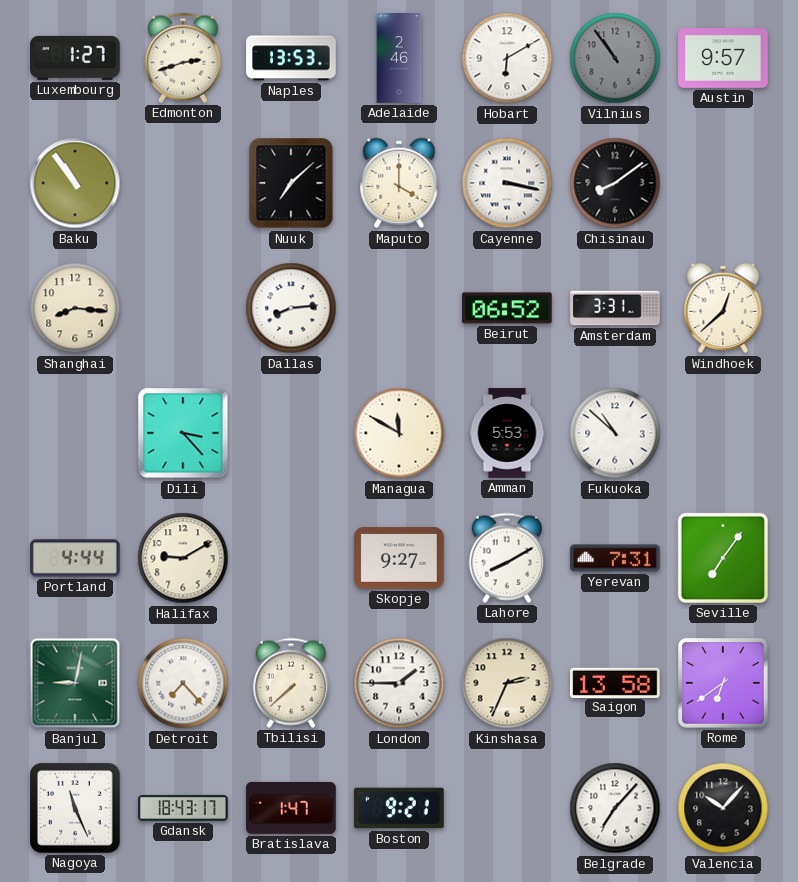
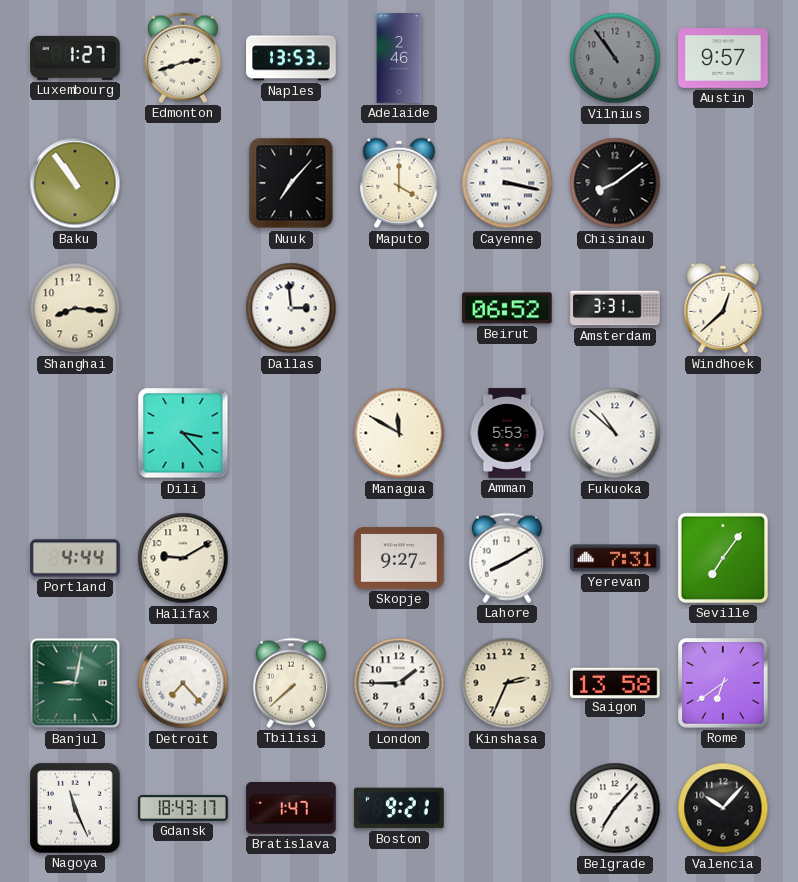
Hobart: 6:10 -> none (507, 58)
Nuuk: 7:08 -> 7:07 (291, 183)
Dallas: 8:14 -> 2:59 (291, 308)
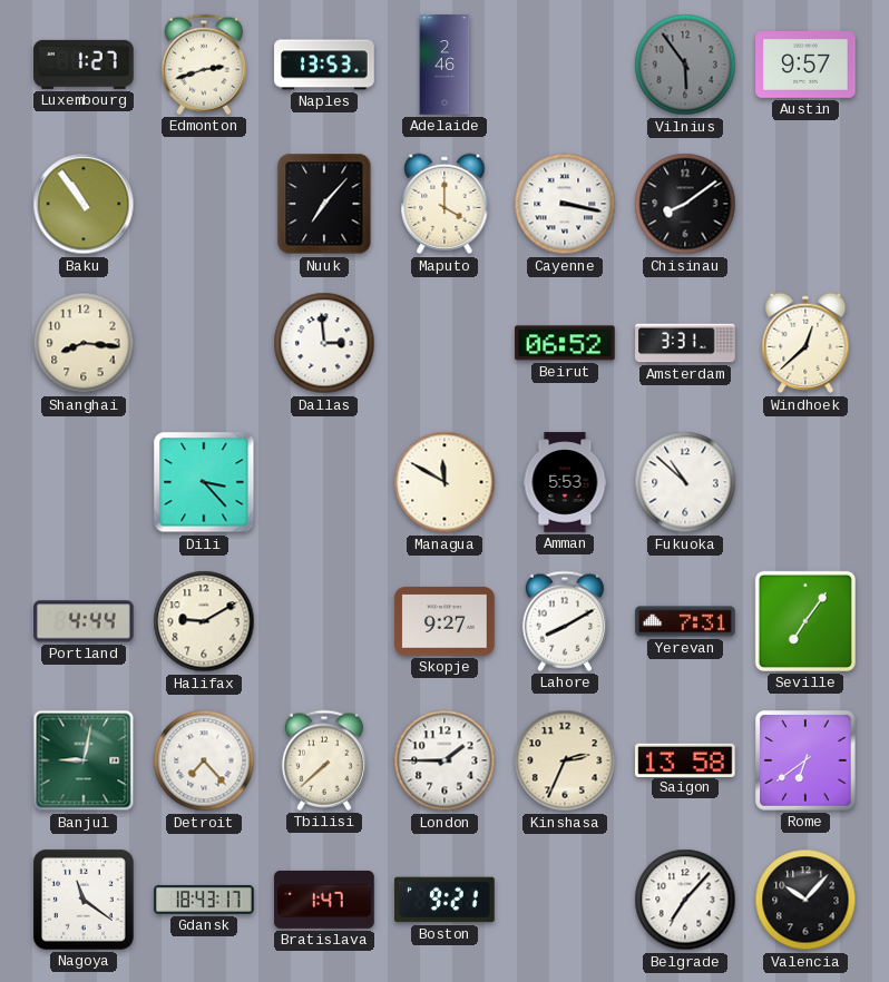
Vilnius: 10:54 -> 5:54 (685, 65)
Nagoya: 11:26 -> 11:21 (84, 900)
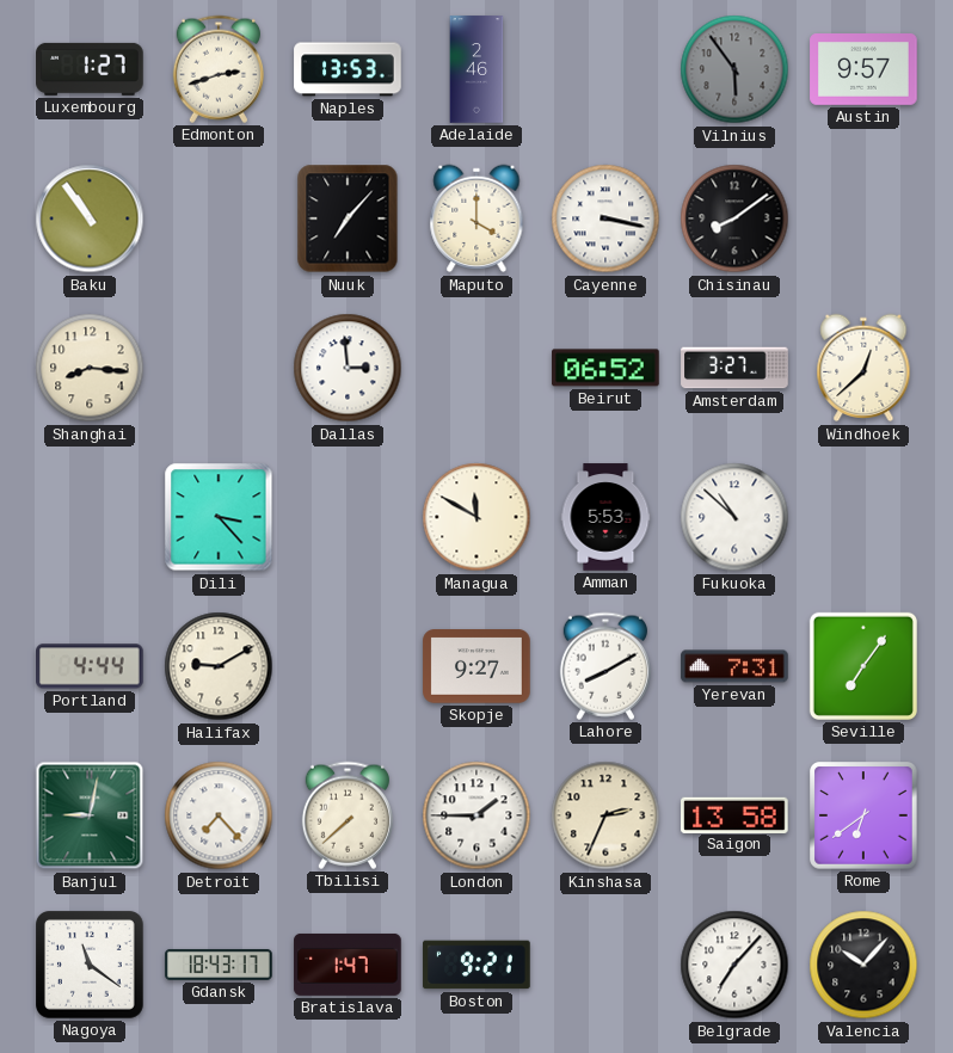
Amsterdam: 3:31 -> 3:27 (734, 368)
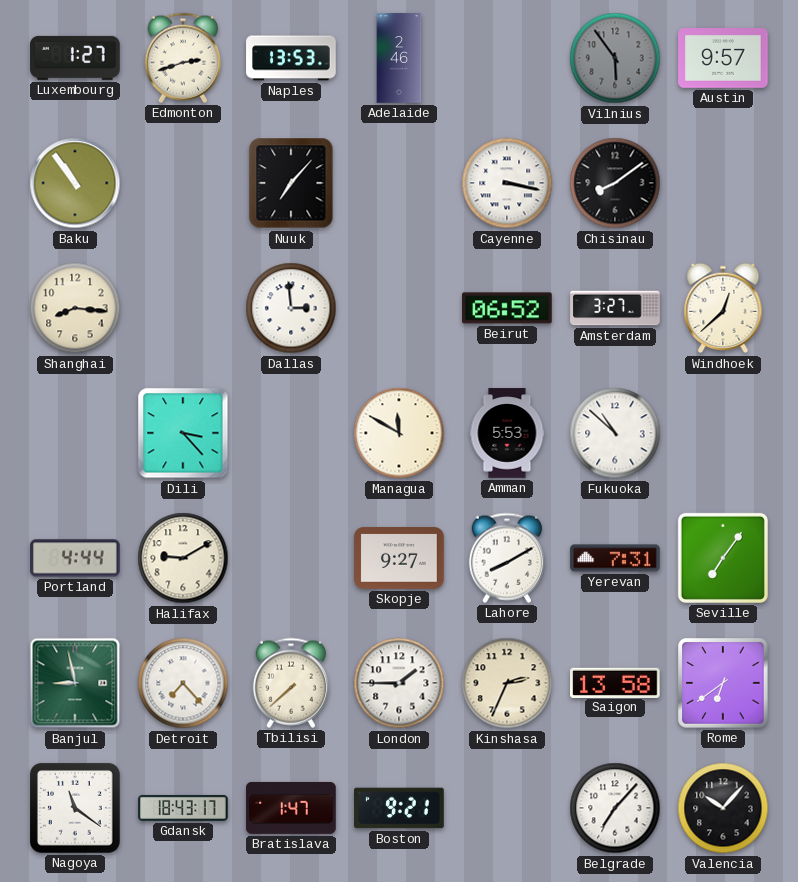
Maputo: 4:00 -> none (476, 218)
Banjul: 9:02 -> 8:58 (75, 683)
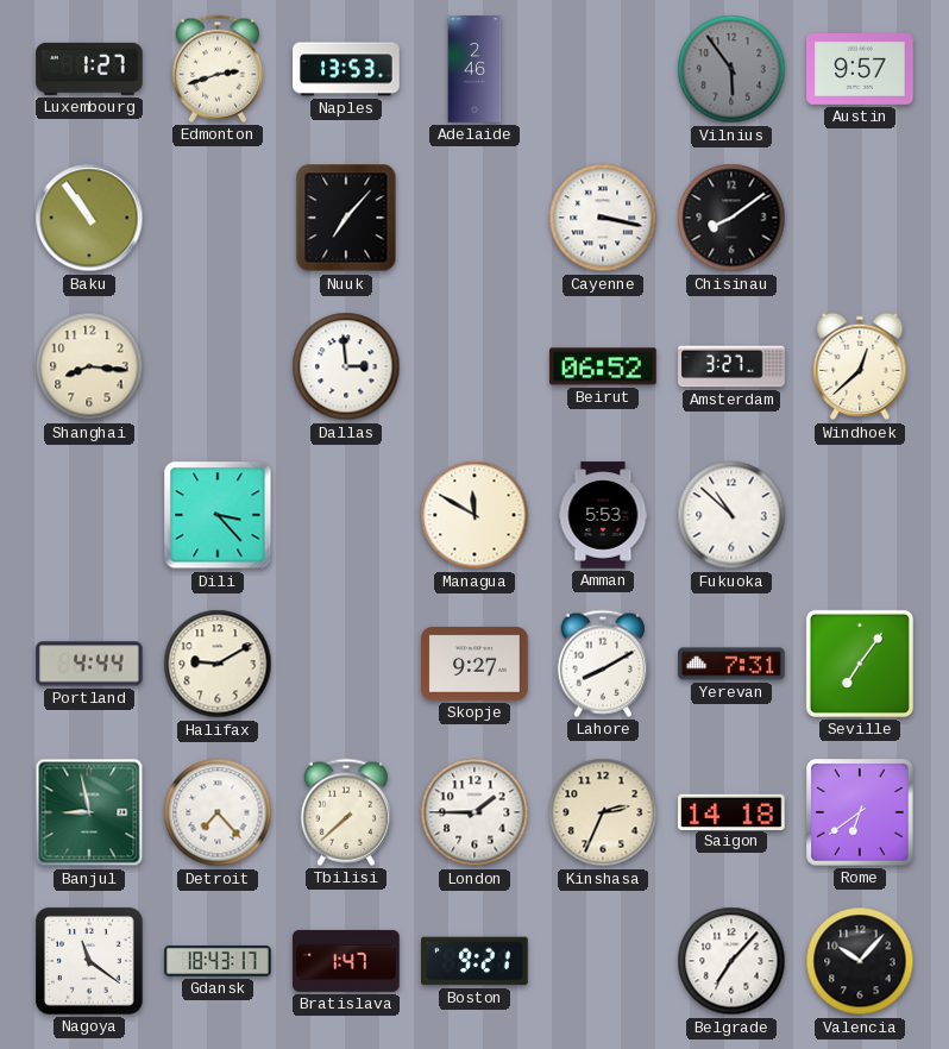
Saigon: 13:58 -> 14:18 (731, 811)
